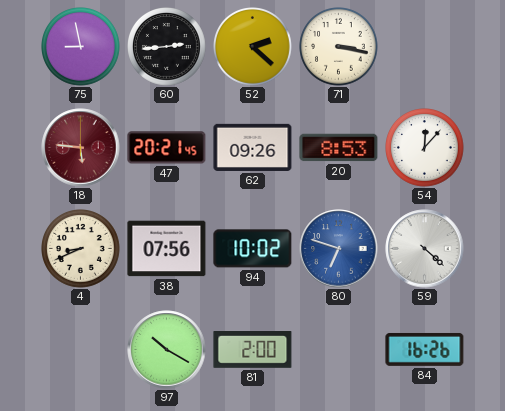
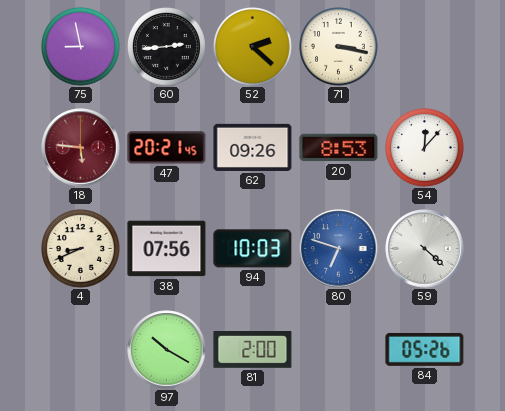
94: 10:02 -> 10:03 (253, 249)
84: 16:26 -> 05:26 (425, 349)
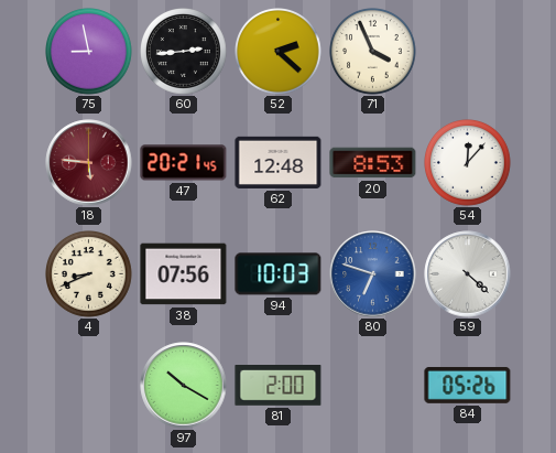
71: 3:17 -> 3:56 (373, 52)
62: 09:26 -> 12:48 (279, 162)
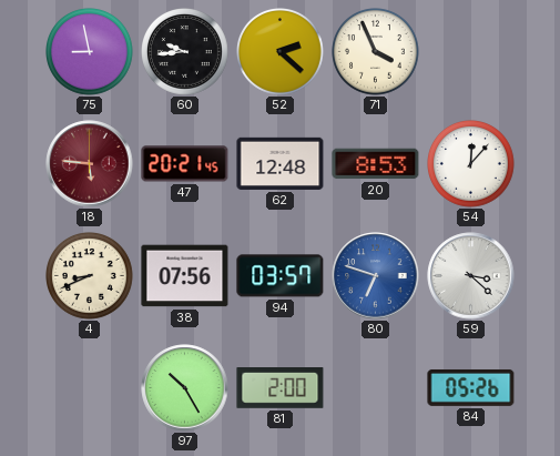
60: 2:44 -> 9:44 (185, 52)
94: 10:03 -> 03:57 (281, 276)
59: 4:22 -> 3:22 (471, 276)
97: 10:20 -> 10:25 (185, 388)
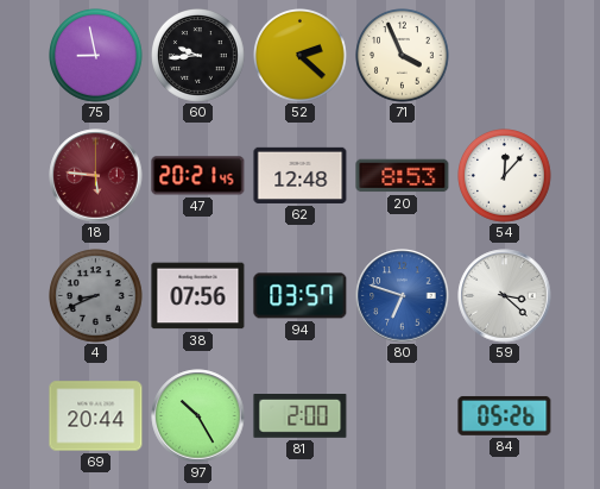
4 dial: cream -> grey (96, 296)
69: none -> 20:44 (96, 416)
